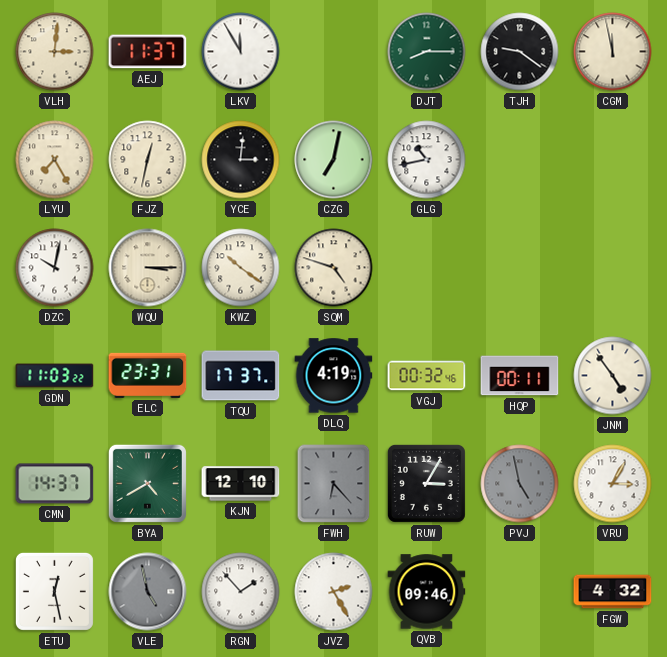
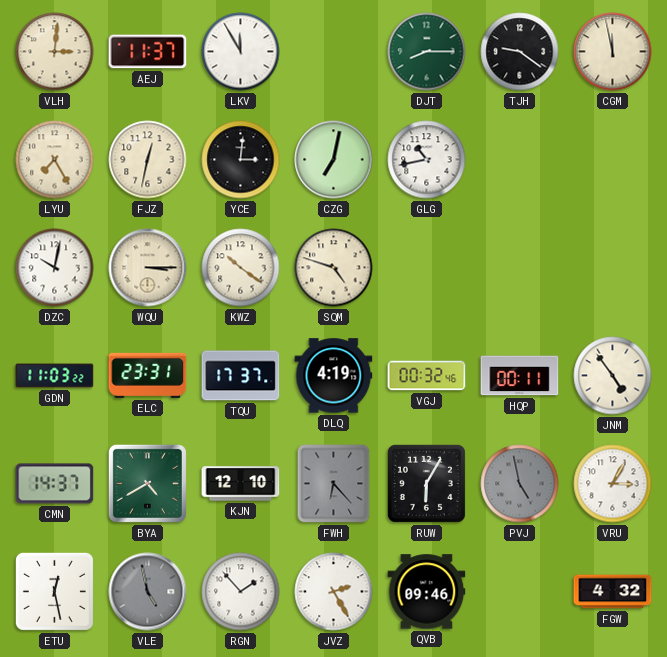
RUW: 3:05 -> 6:05 (426, 483)
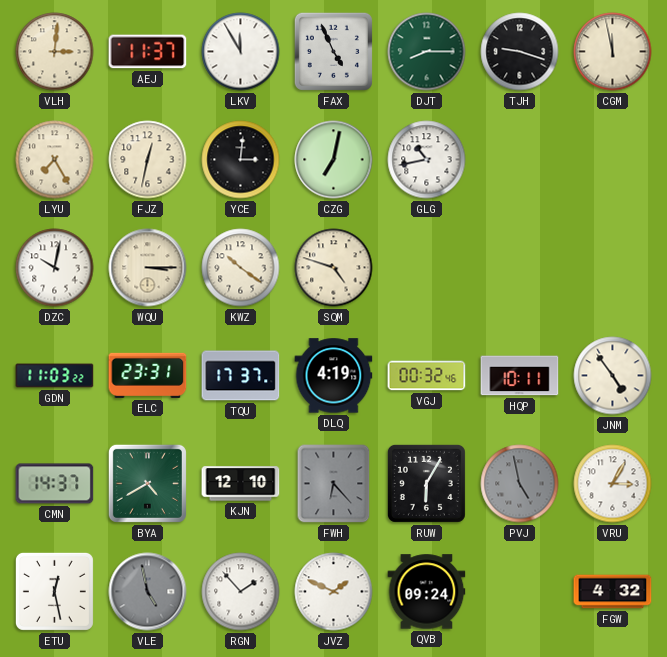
FAX: none -> 4:56 (333, 51)
TJH: 9:21 -> 9:18 (520, 52)
HQP: 00:11 -> 10:11 (520, 376)
JVZ: 2:25 -> 1:49 (334, 592)
QVB: 09:46 -> 09:24 (427, 592)
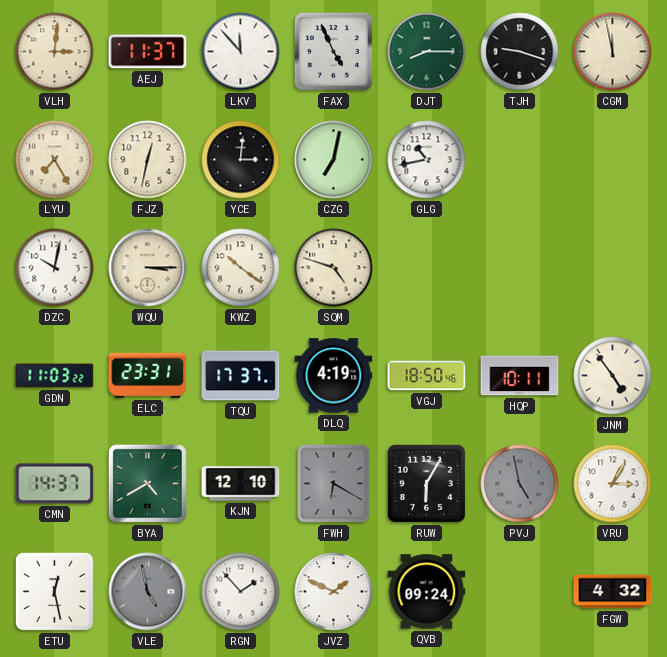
LKV: 11:55 -> 11:53 (241, 52)
VGJ: 00:32 -> 18:50 (427, 376)
FWH: 6:23 -> 6:20 (334, 484)
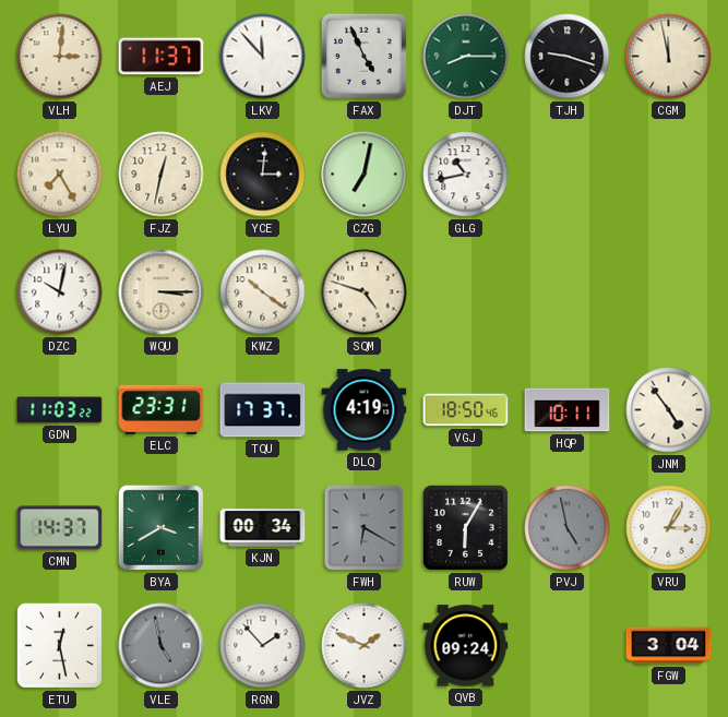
BYA: 4:40 -> 3:40 (160, 527)
KJN: 12:10 -> 00:34 (263, 528)
FGW: 4:32 -> 3:04 (669, 646)
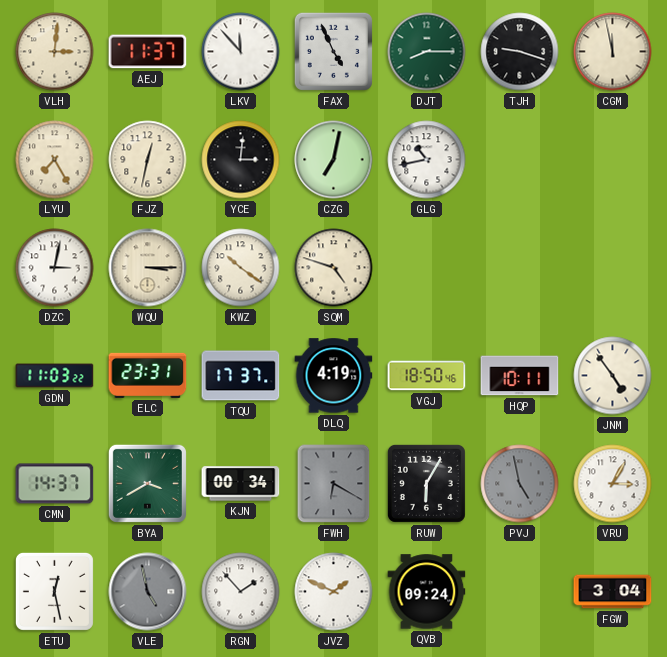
DZC: 10:02 -> 3:02 (55, 268)
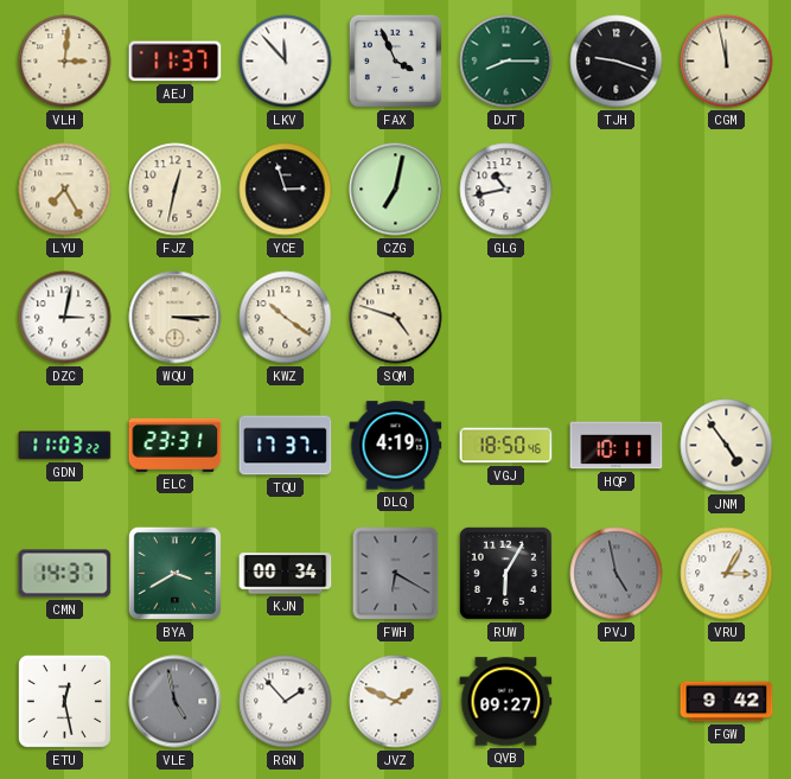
FAX: 4:56 -> 3:56 (395, 60)
YCE: 3:01 -> 2:57 (286, 190)
QVB: 09:24 -> 09:27 (506, 702)
FGW: 3:04 -> 9:42 (727, 702)
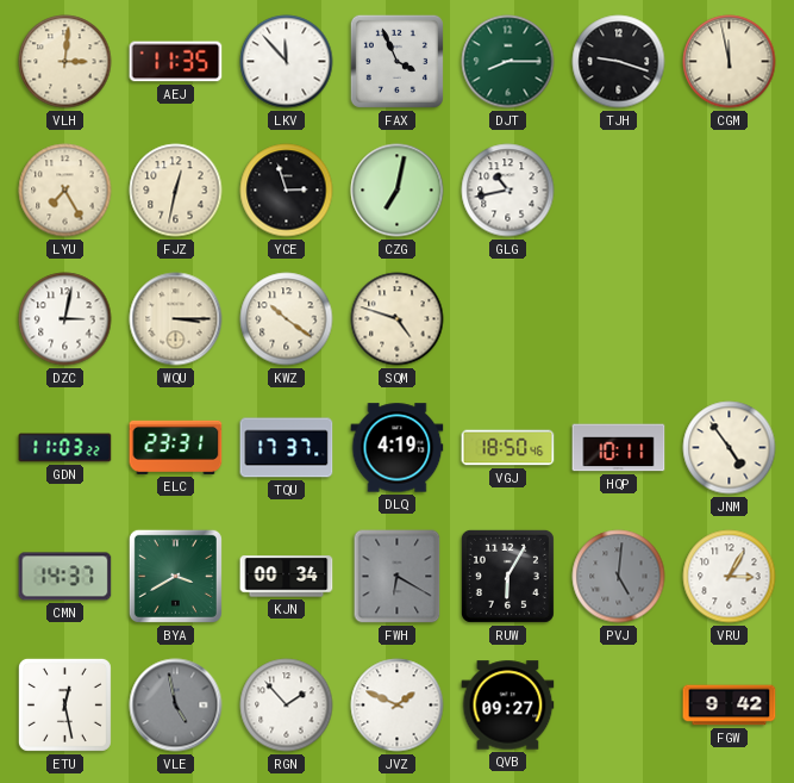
AEJ: 11:37 -> 11:35 (176, 62)
PVJ: 4:58 -> 5:01 (619, 577)
